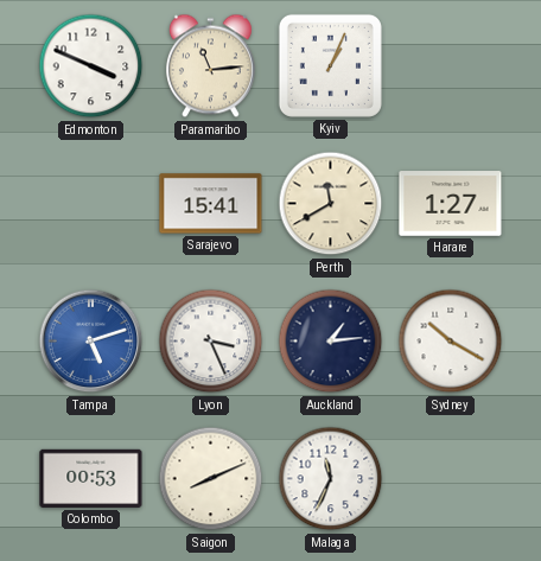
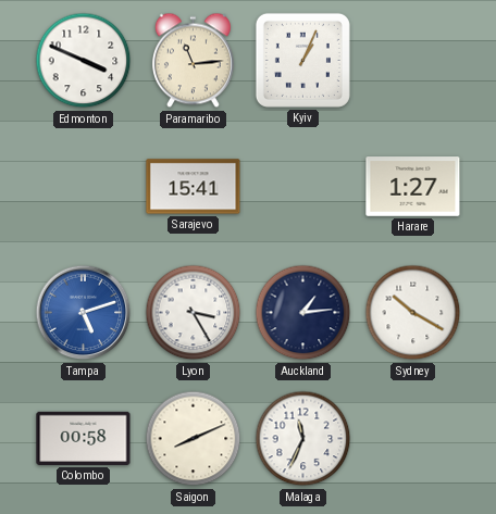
Perth: 11:40 -> none (331, 204)
Lyon: 3:26 -> 3:25 (194, 313)
Colombo: 00:53 -> 00:58 (84, 438)
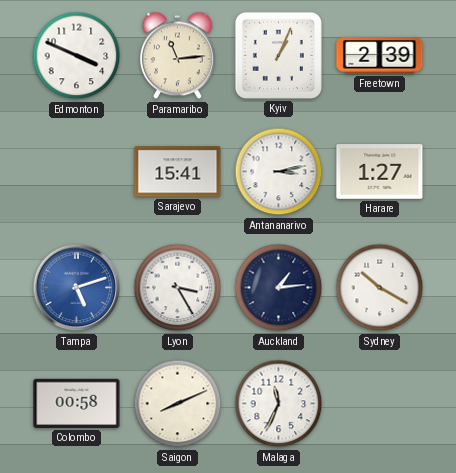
Freetown: none -> 2:39 (380, 56)
Antananarivo: none -> 3:13 (279, 172)
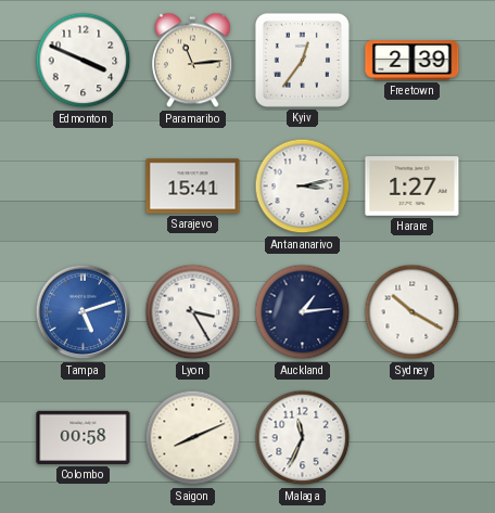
Kyiv: 1:04 -> 12:36 (302, 60)
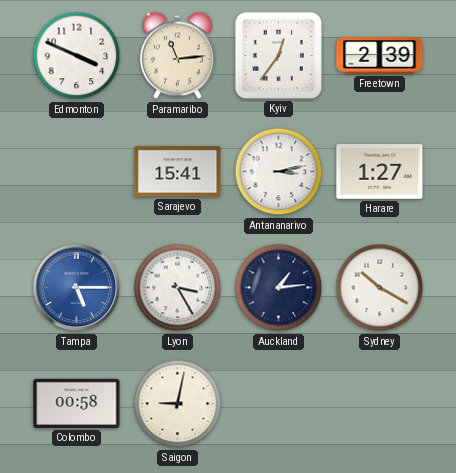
Tampa: 5:12 -> 5:15 (77, 288)
Saigon: 8:11 -> 9:02 (178, 404)
Malaga: 11:34 -> none (303, 438)
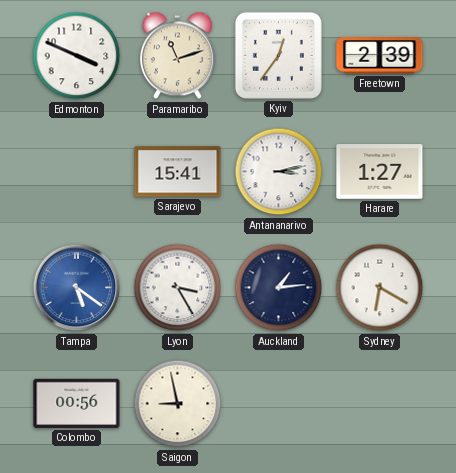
Paramaribo: 11:14 -> 11:12 (177, 56)
Tampa: 5:15 -> 5:21 (77, 288)
Sydney: 10:20 -> 6:20 (380, 288)
Colombo: 00:58 -> 00:56 (77, 403)
Saigon: 9:02 -> 8:58 (178, 404)
